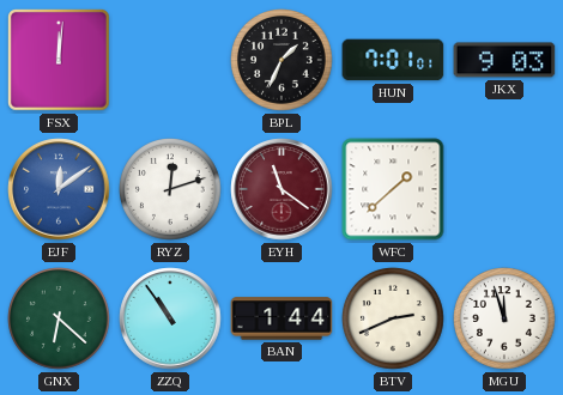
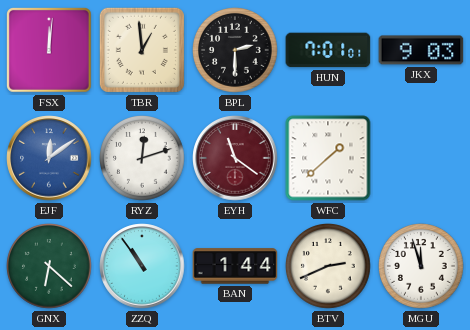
TBR: none -> 12:59 (142, 50)
BPL: 1:34 -> 2:30 (236, 51)
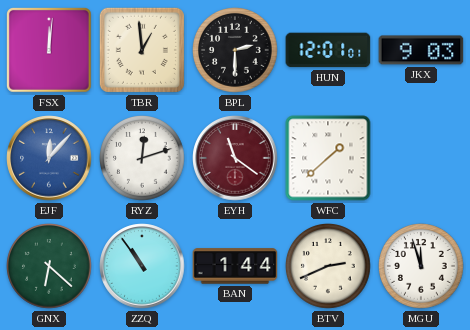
HUN: 7:01 -> 12:01 (328, 50)
EJF: 12:09 -> 12:07 (49, 158)
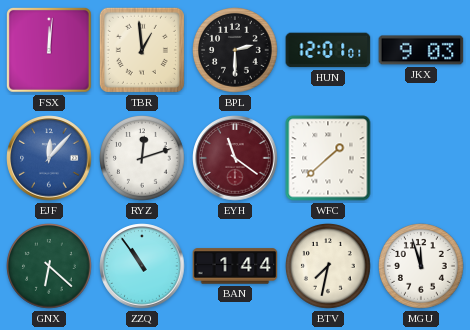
BTV: 2:41 -> 7:32 (329, 267)
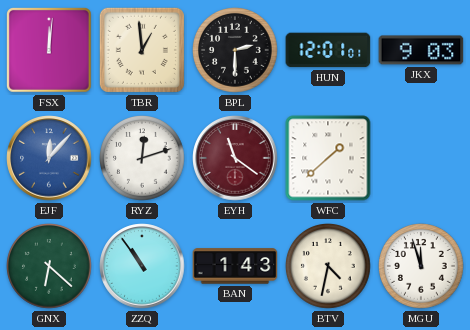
BAN: 1:44 -> 1:43 (235, 266)
BTV: 7:32 -> 4:32 (329, 267)
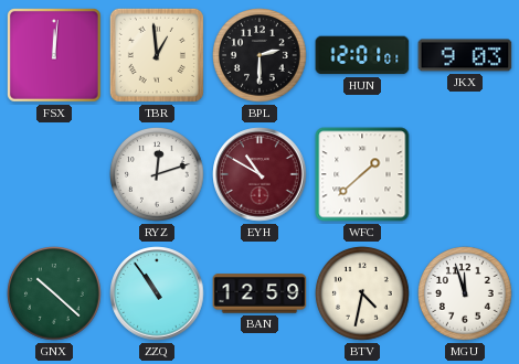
EJF: 12:07 -> none (49, 158)
EYH: 11:21 -> 10:50 (259, 174)
GNX: 6:22 -> 10:22 (55, 295)
BAN: 1:43 -> 12:59 (259, 293)
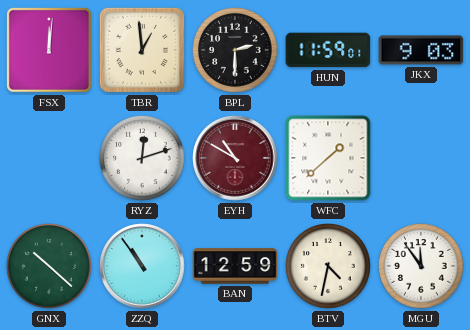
HUN: 12:01 -> 11:59 (328, 50)
MGU: 11:57 -> 11:54 (422, 267)
